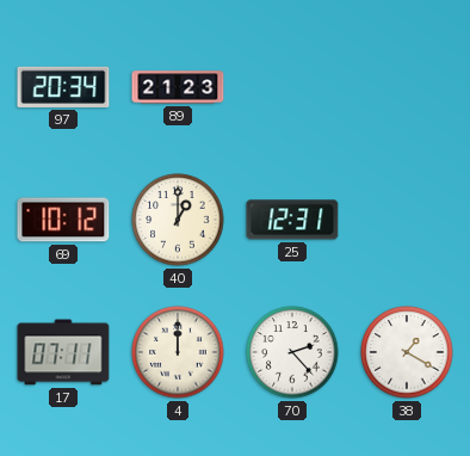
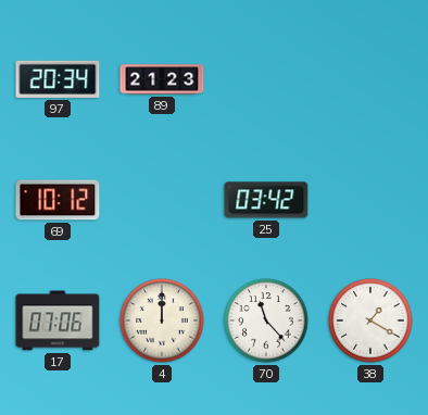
40: 1:00 -> none (178, 220)
25: 12:31 -> 03:42 (266, 200)
17: 07:11 -> 07:06 (58, 320)
70: 2:23 -> 11:23 (266, 320)
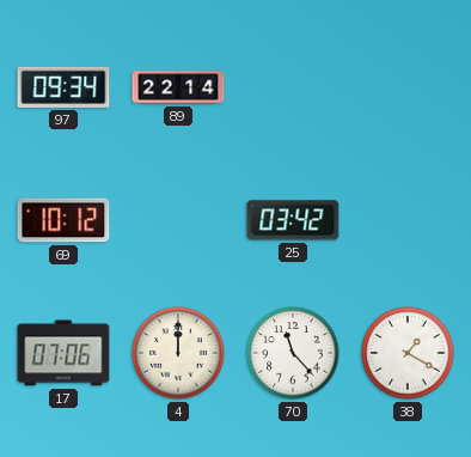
97: 20:34 -> 09:34 (63, 87)
89: 21:23 -> 22:14 (178, 87)
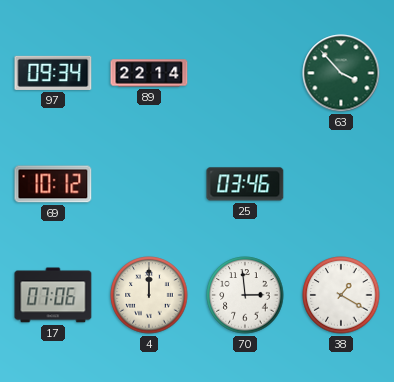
63: none -> 3:53 (341, 73)
25: 03:42 -> 03:46 (245, 184)
70: 11:23 -> 2:59 (245, 295)
